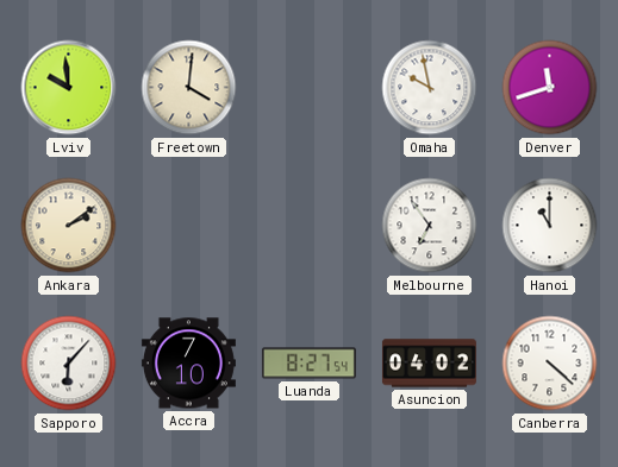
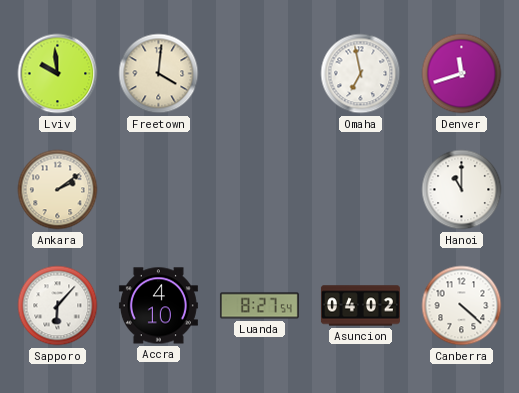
Omaha: 9:58 -> 6:58 (361, 74)
Melbourne: 6:54 -> none (430, 226)
Accra: 7:10 -> 4:10 (158, 306)
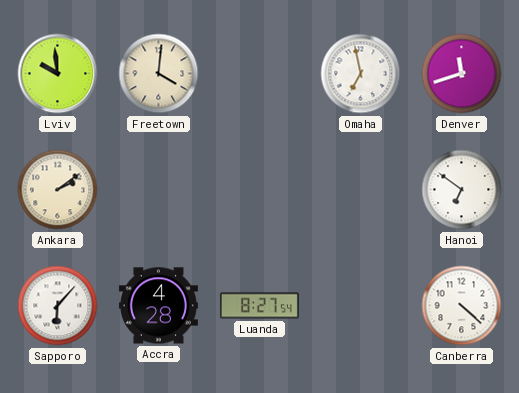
Hanoi: 11:00 -> 6:51 (462, 190)
Accra: 4:10 -> 4:28 (158, 306)
Asuncion: 04:02 -> none (360, 306)
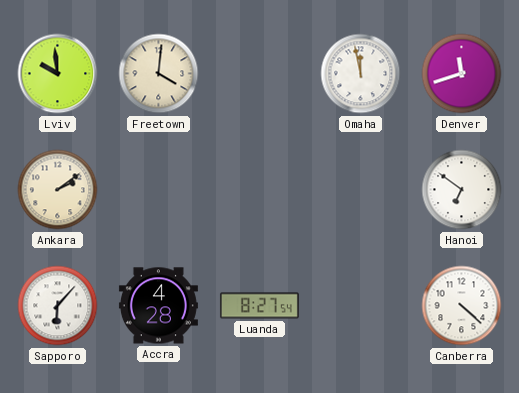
Omaha: 6:58 -> 11:58 (361, 74)
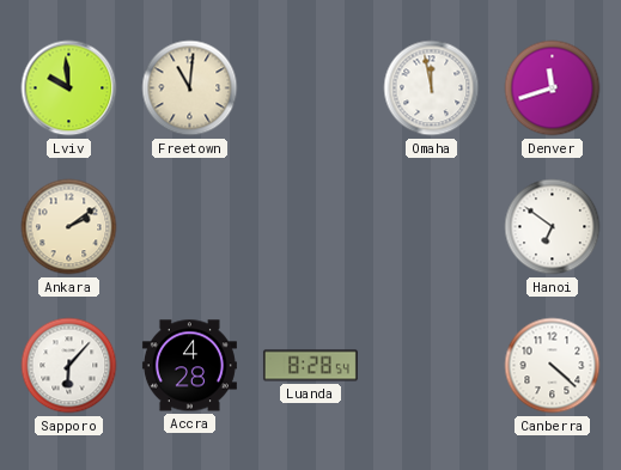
Freetown: 4:01 -> 11:01 (190, 88)
Luanda: 8:27 -> 8:28 (310, 366)
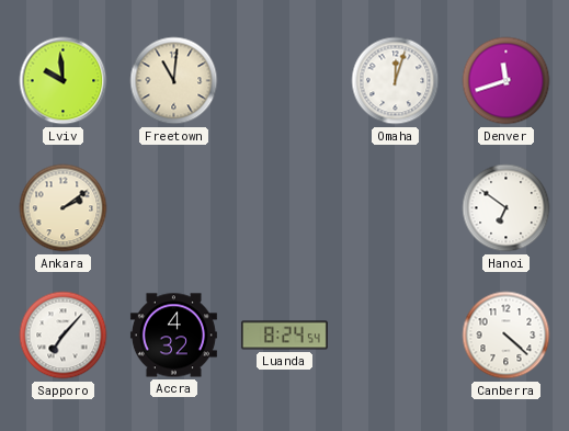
Omaha: 11:58 -> 12:03 (396, 81)
Sapporo: 6:07 -> 7:07 (64, 336)
Accra: 4:28 -> 4:32 (173, 336)
Luanda: 8:28 -> 8:24 (284, 336)
